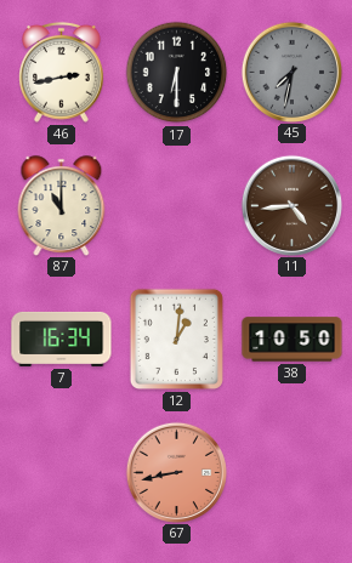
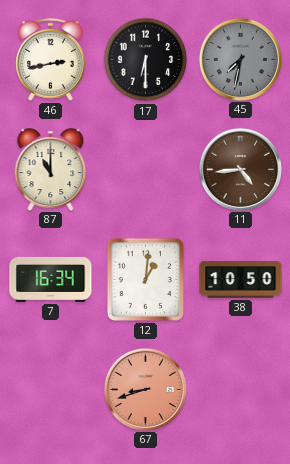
67: 8:43 -> 8:42 (145, 389)
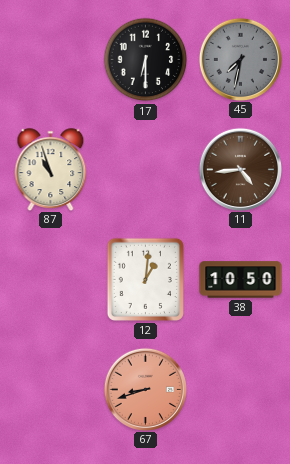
46: 2:43 -> none (51, 59)
87: 11:00 -> 10:57 (51, 169)
7: 16:34 -> none (51, 279)
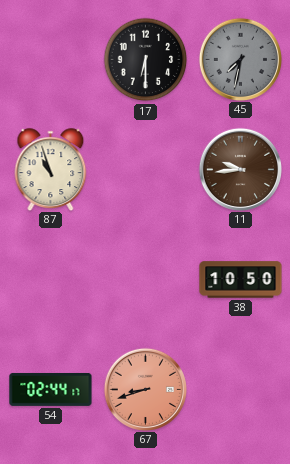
11: 4:44 -> 9:44 (240, 169)
12: 1:01 -> none (145, 279)
54: none -> 02:44 (51, 390)
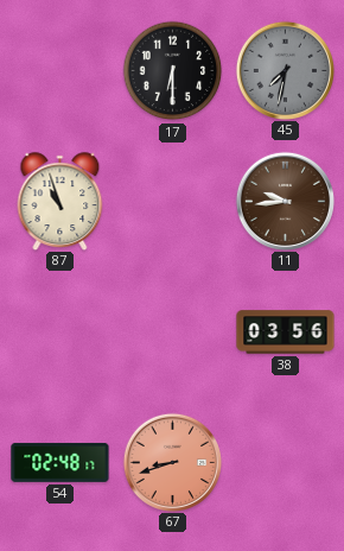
38: 10:50 -> 03:56 (286, 332)
54: 02:44 -> 02:48 (60, 463)
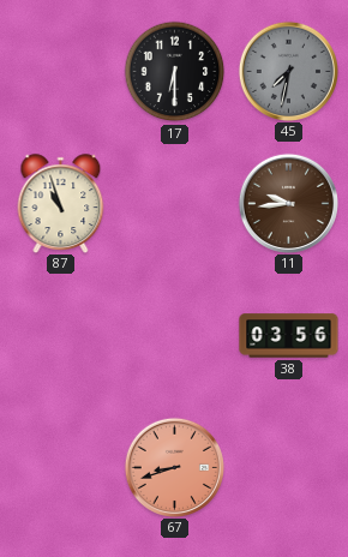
54: 02:48 -> none (60, 463)
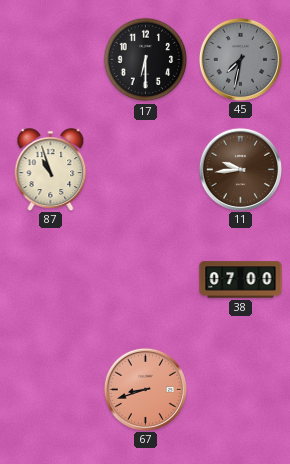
38: 03:56 -> 07:00 (241, 280)
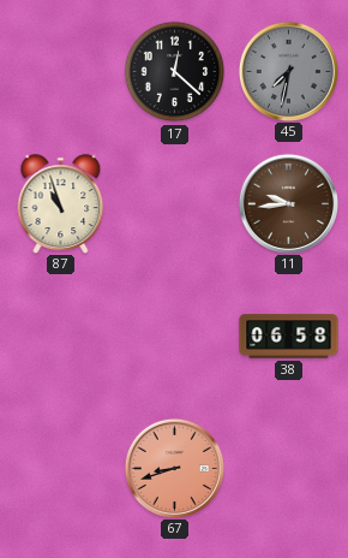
17: 6:30 -> 12:22 (175, 72)
38: 07:00 -> 06:58 (289, 337)
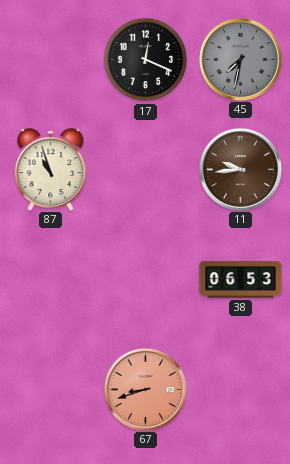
17: 12:22 -> 12:19 (146, 60)
38: 06:58 -> 06:53 (241, 280)
